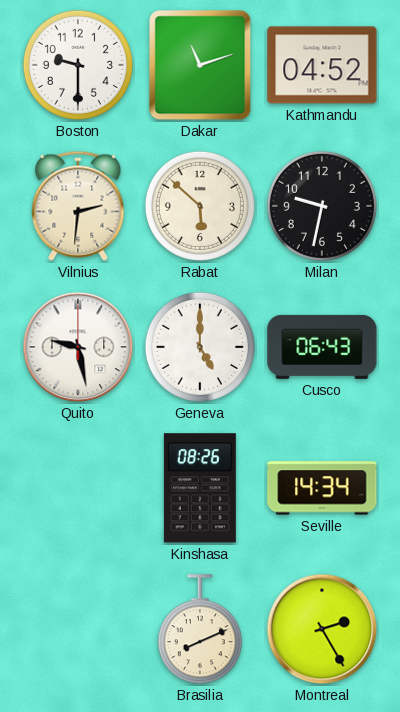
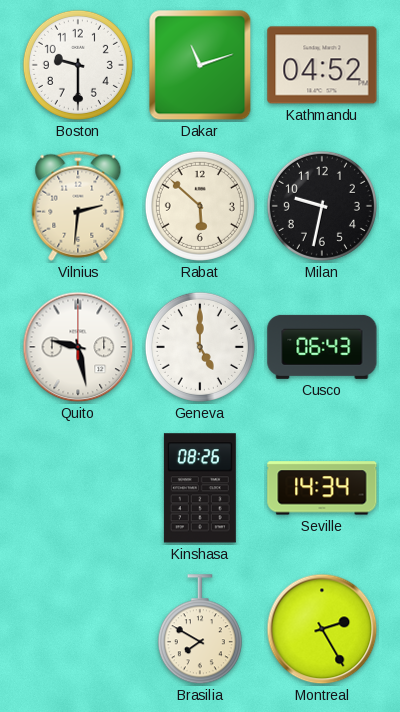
Brasilia: 8:11 -> 7:50 (200, 630)
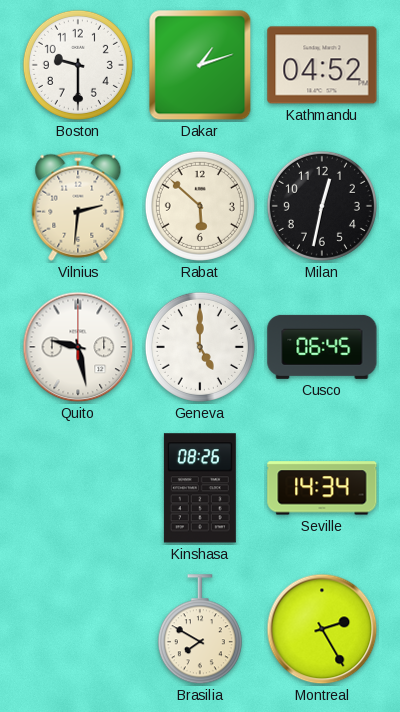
Dakar: 11:12 -> 1:12 (200, 65)
Milan: 9:32 -> 12:32 (322, 206)
Cusco: 06:43 -> 06:45 (322, 347)
